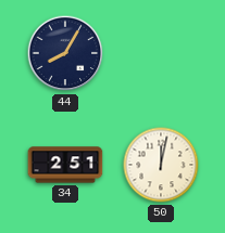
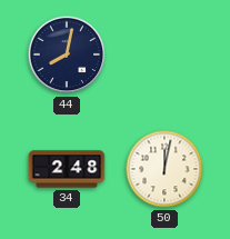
44: 8:05 -> 8:02 (67, 54)
34: 2:51 -> 2:48 (67, 169)
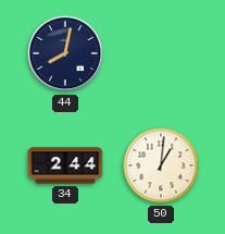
34: 2:48 -> 2:44 (65, 165)
50: 12:02 -> 1:01 (161, 165)
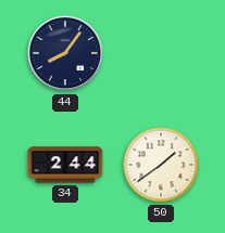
44: 8:02 -> 8:06 (65, 53)
50: 1:01 -> 1:39 (161, 165)
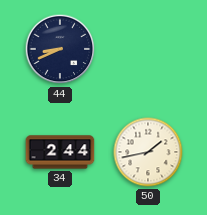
44: 8:06 -> 8:41 (60, 49)
50: 1:39 -> 1:43 (148, 152)
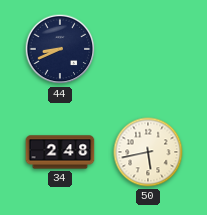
34: 2:44 -> 2:48 (60, 152)
50: 1:43 -> 5:43 (148, 152)
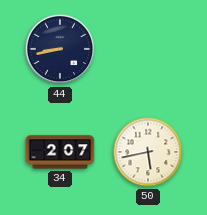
44: 8:41 -> 8:43 (60, 49)
34: 2:48 -> 2:07 (60, 152)
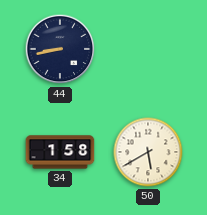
34: 2:07 -> 1:58 (60, 152)
50: 5:43 -> 5:40 (148, 152)
